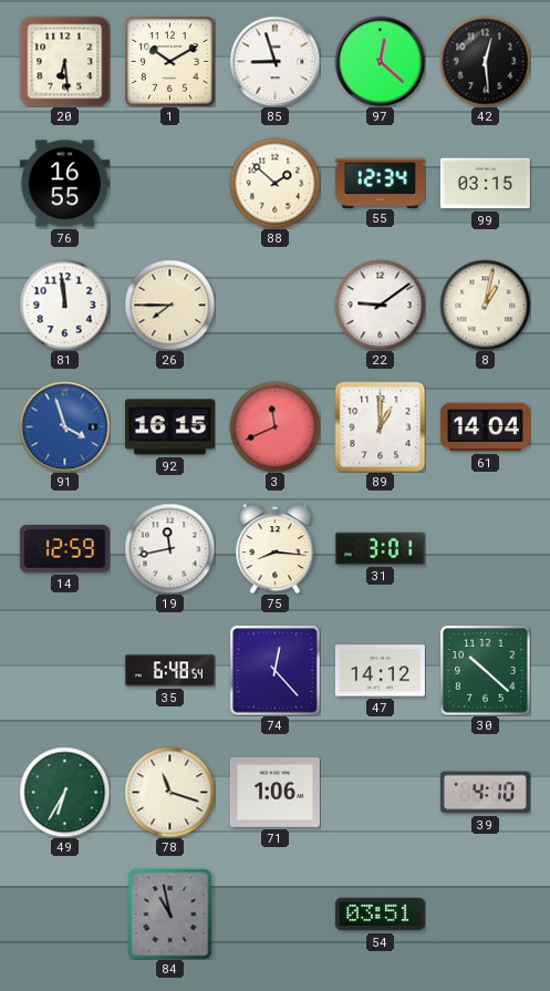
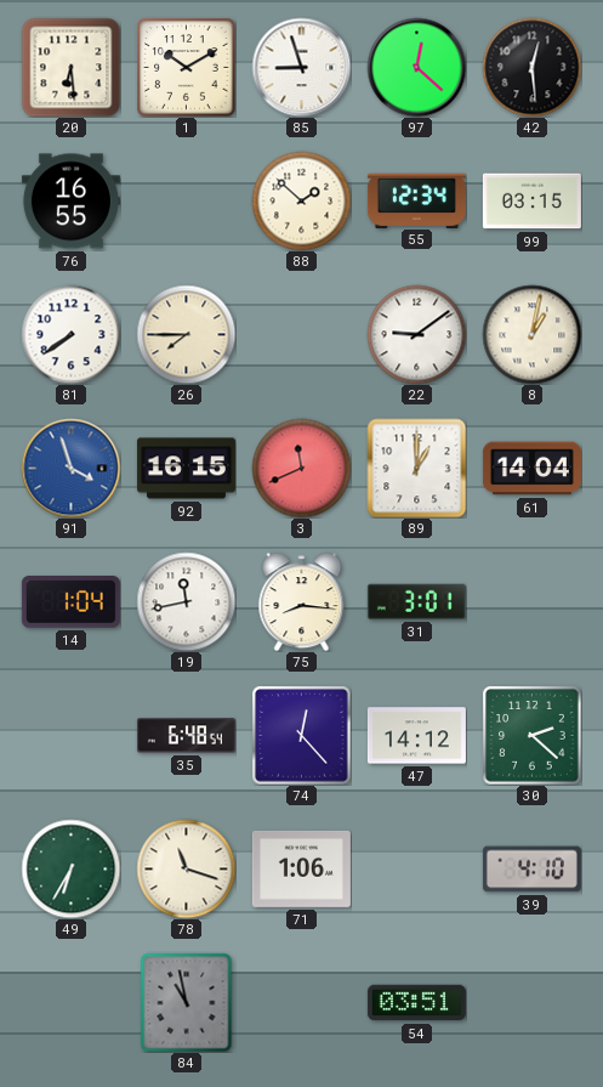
81: 11:59 -> 7:39 (70, 334)
14: 12:59 -> 1:04 (70, 602)
30: 10:22 -> 2:22 (531, 735)
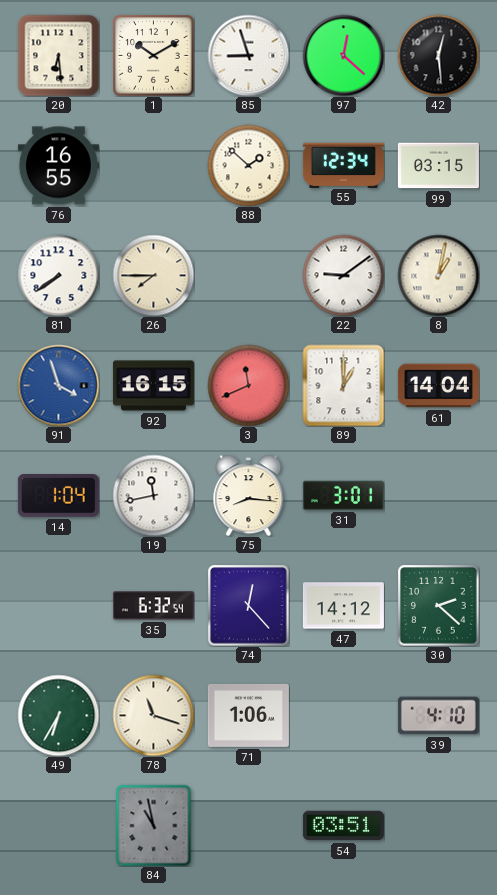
35: 6:48 -> 6:32 (153, 606)
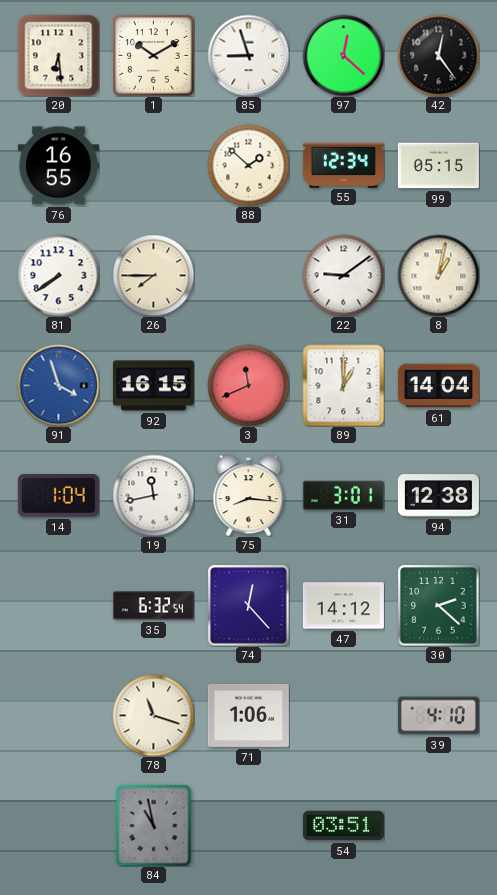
42: 12:29 -> 12:24 (438, 55)
99: 03:15 -> 05:15 (438, 166)
94: none -> 12:38 (438, 496)
49: 6:35 -> none (58, 715)
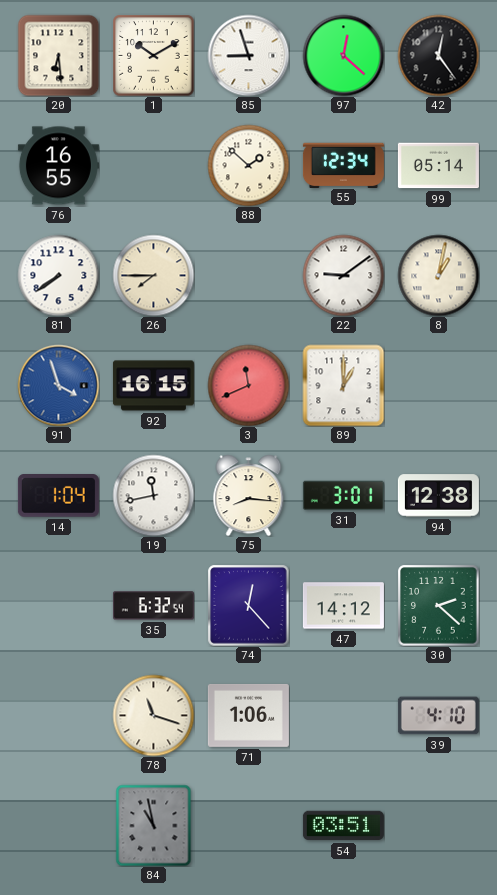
99: 05:15 -> 05:14 (438, 166)
61: 14:04 -> none (438, 386)
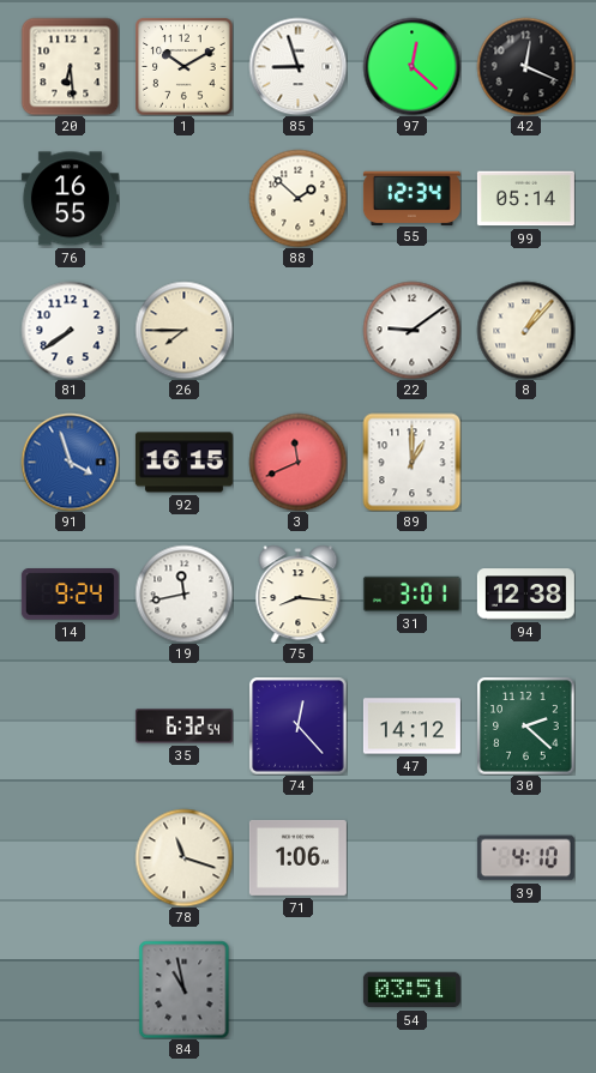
42: 12:24 -> 12:19 (525, 66)
8: 1:02 -> 1:07 (525, 330)
14: 1:04 -> 9:24 (70, 595)
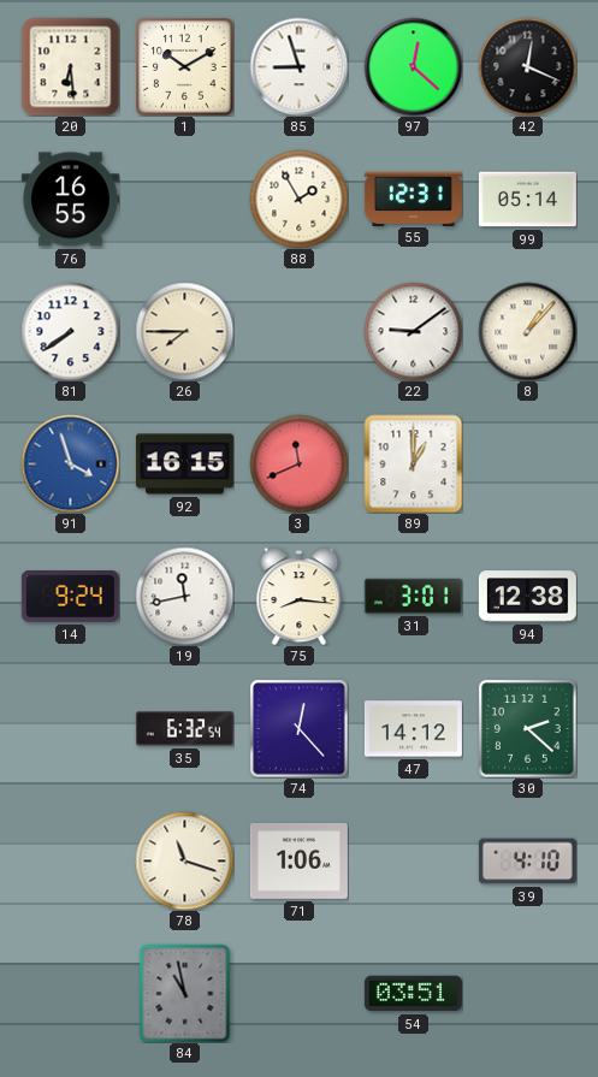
88: 1:52 -> 1:55 (298, 199)
55: 12:34 -> 12:31 (413, 199)
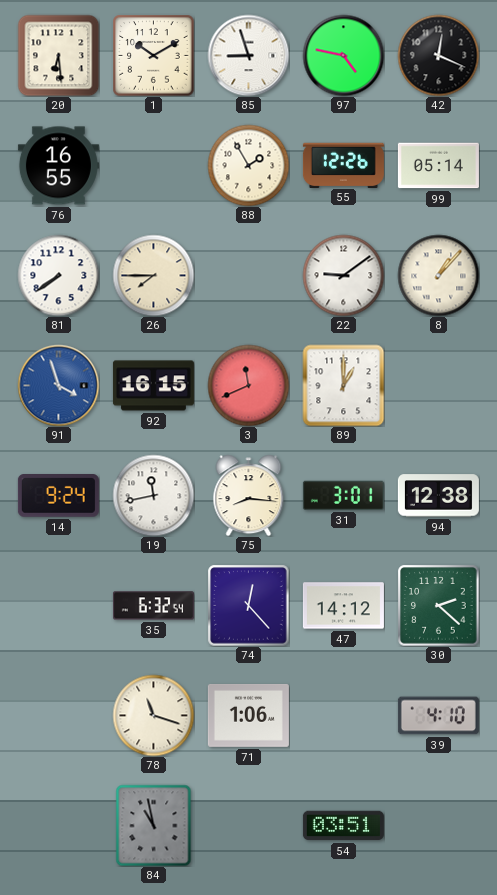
97: 12:22 -> 4:47 (343, 55)
55: 12:31 -> 12:26 (343, 165)
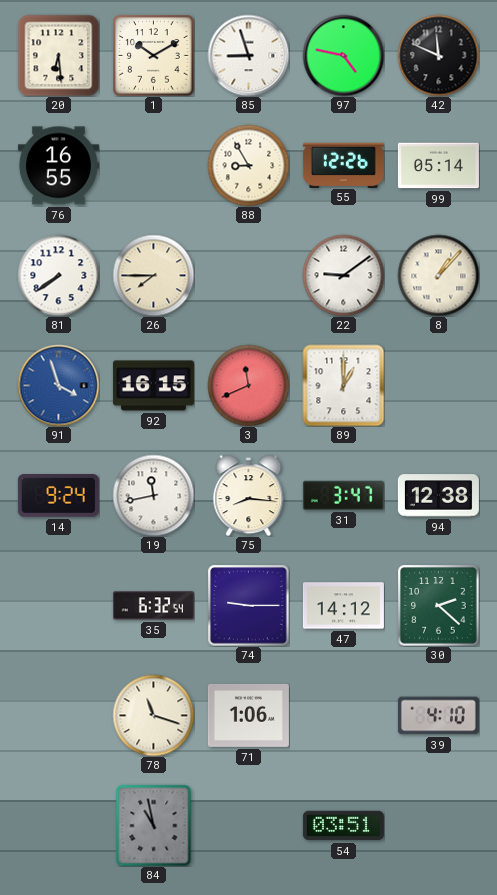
42: 12:19 -> 11:49 (438, 55)
88: 1:55 -> 8:55 (248, 165)
31: 3:01 -> 3:47 (343, 495)
74: 12:23 -> 9:15 (248, 605)
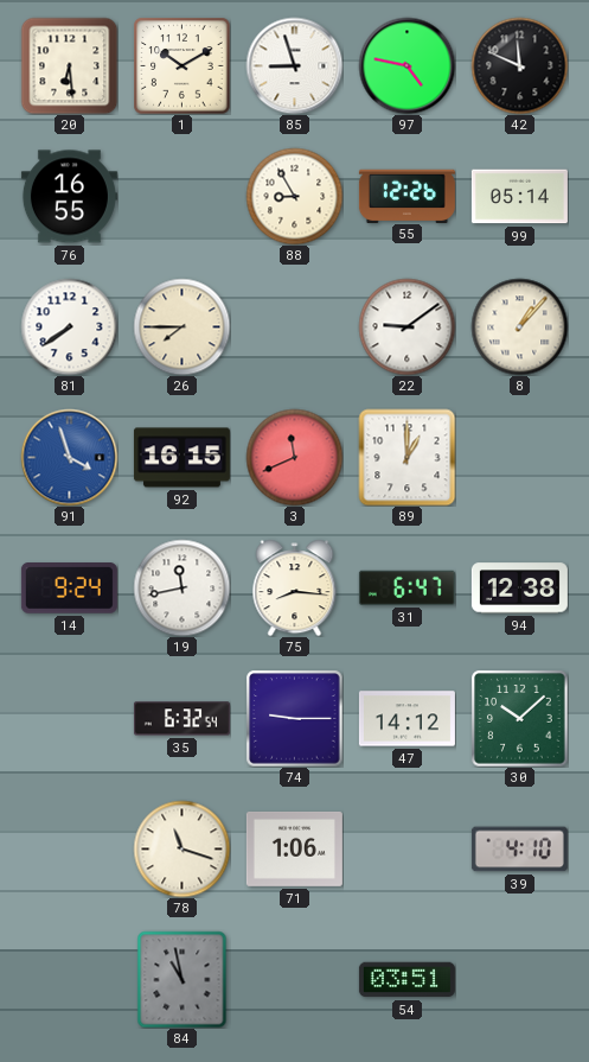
31: 3:47 -> 6:47 (406, 587)
30: 2:22 -> 10:08 (519, 718)
